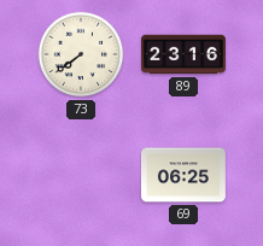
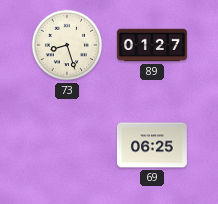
73: 7:39 -> 8:27 (67, 45)
89: 23:16 -> 01:27 (152, 45)
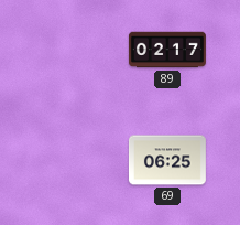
73: 8:27 -> none (67, 45)
89: 01:27 -> 02:17 (167, 50)
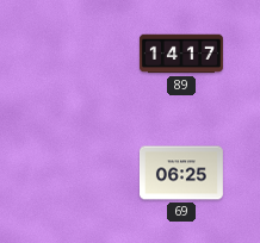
89: 02:17 -> 14:17 (181, 54)
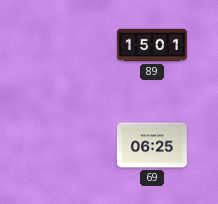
89: 14:17 -> 15:01 (152, 45)
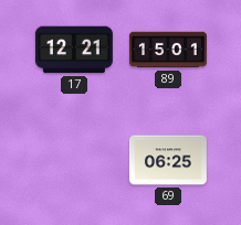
17: none -> 12:21 (74, 50)
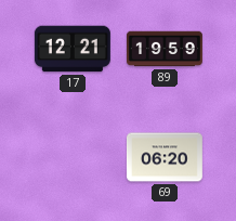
89: 15:01 -> 19:59 (165, 49)
69: 06:25 -> 06:20 (165, 157)
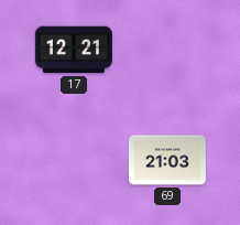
89: 19:59 -> none (165, 49)
69: 06:20 -> 21:03 (167, 160)
